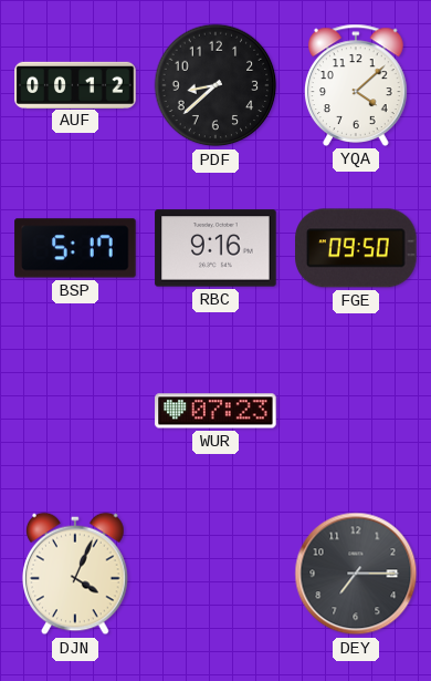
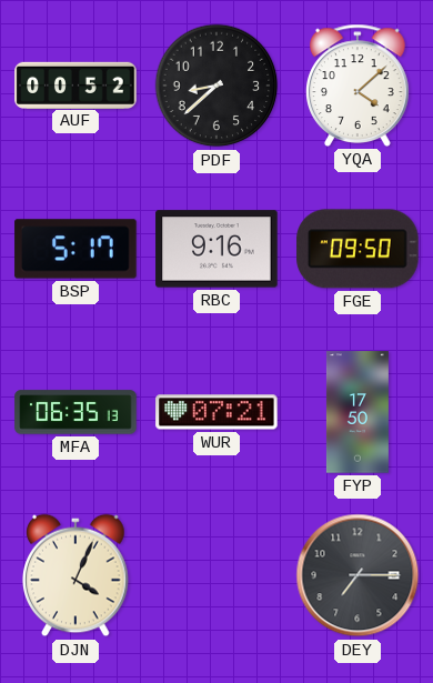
AUF: 00:12 -> 00:52 (75, 84)
MFA: none -> 06:35 (75, 412)
WUR: 07:23 -> 07:21 (216, 412)
FYP: none -> 17:50 (358, 412)
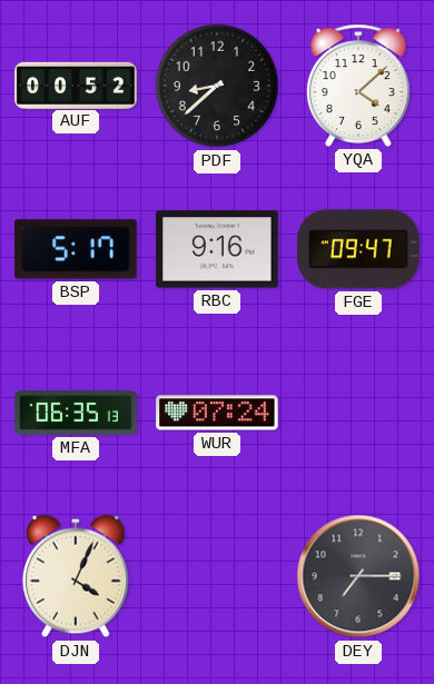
FGE: 09:50 -> 09:47 (358, 249)
WUR: 07:21 -> 07:24 (217, 413)
FYP: 17:50 -> none (358, 412)
